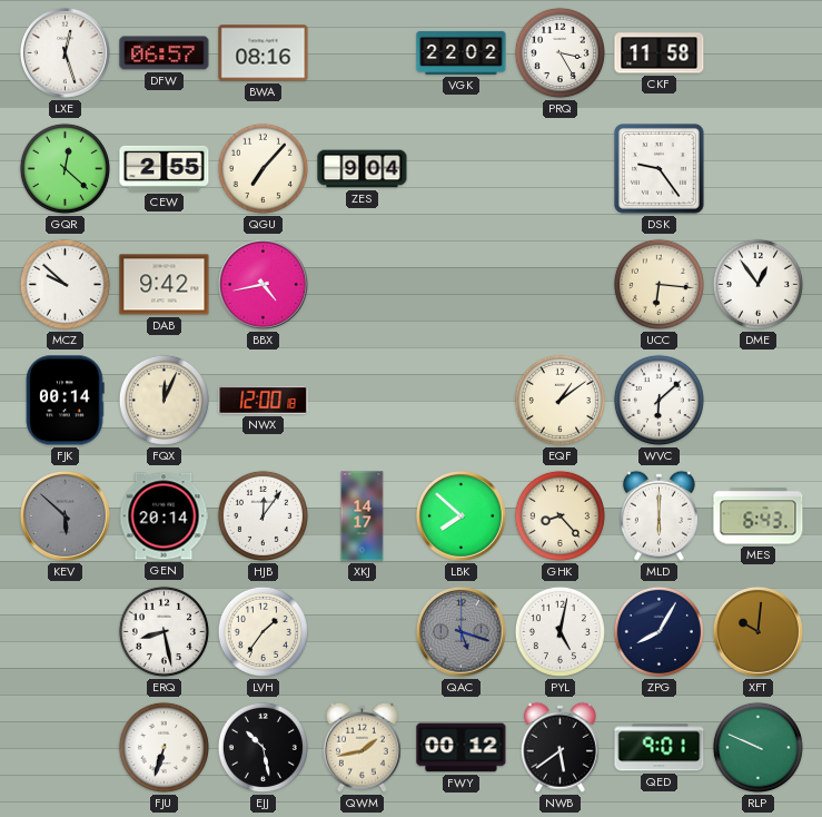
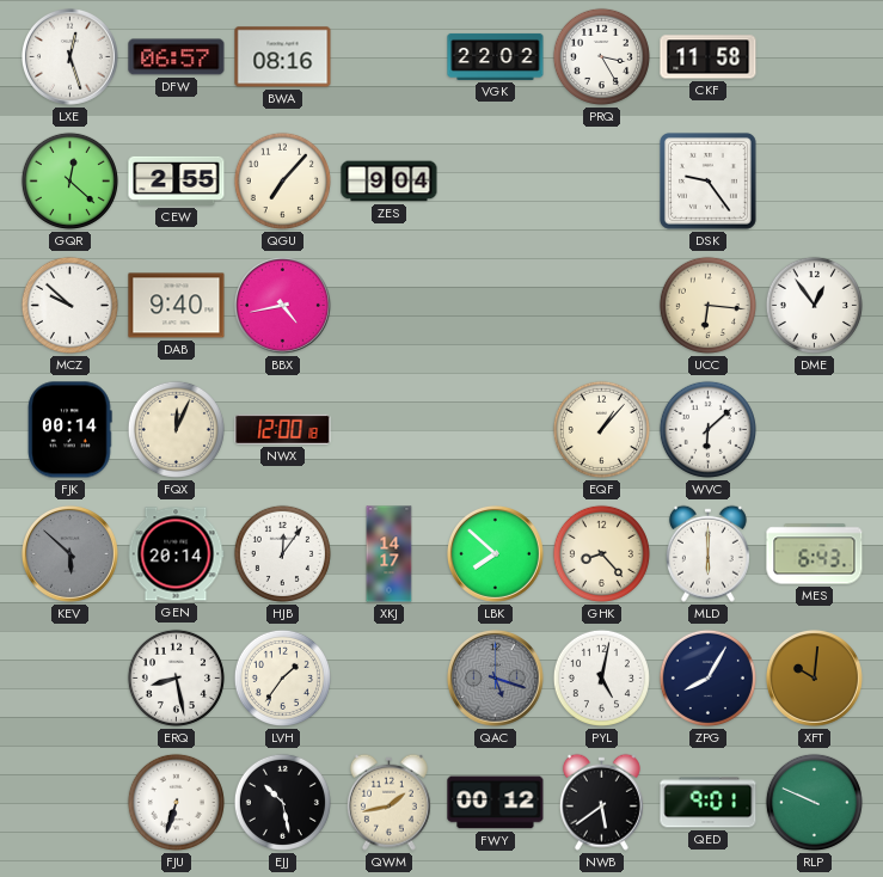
DAB: 9:42 -> 9:40 (177, 306)
EQF: 1:09 -> 1:07 (601, 429)
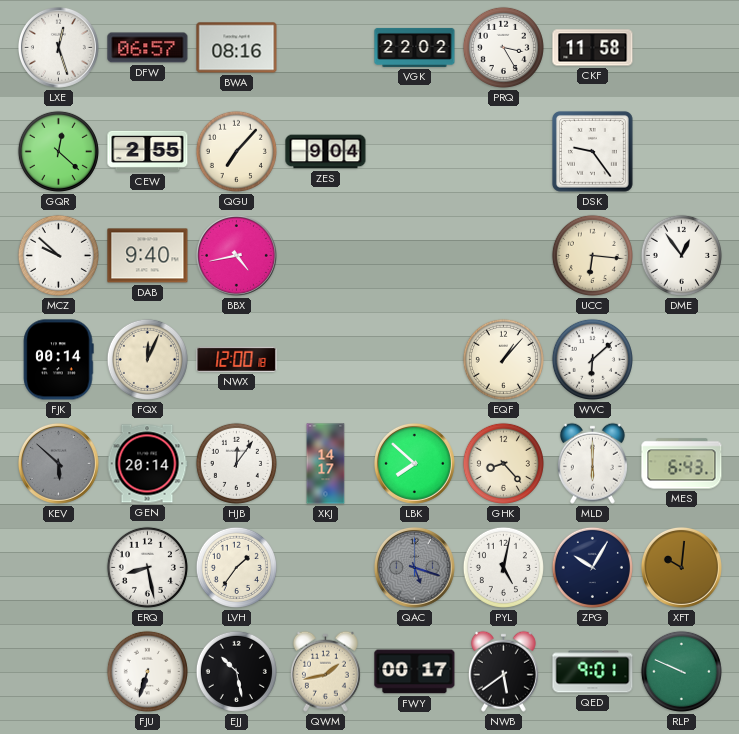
ZPG: 8:05 -> 10:05 (592, 567)
FWY: 00:12 -> 00:17 (415, 672)
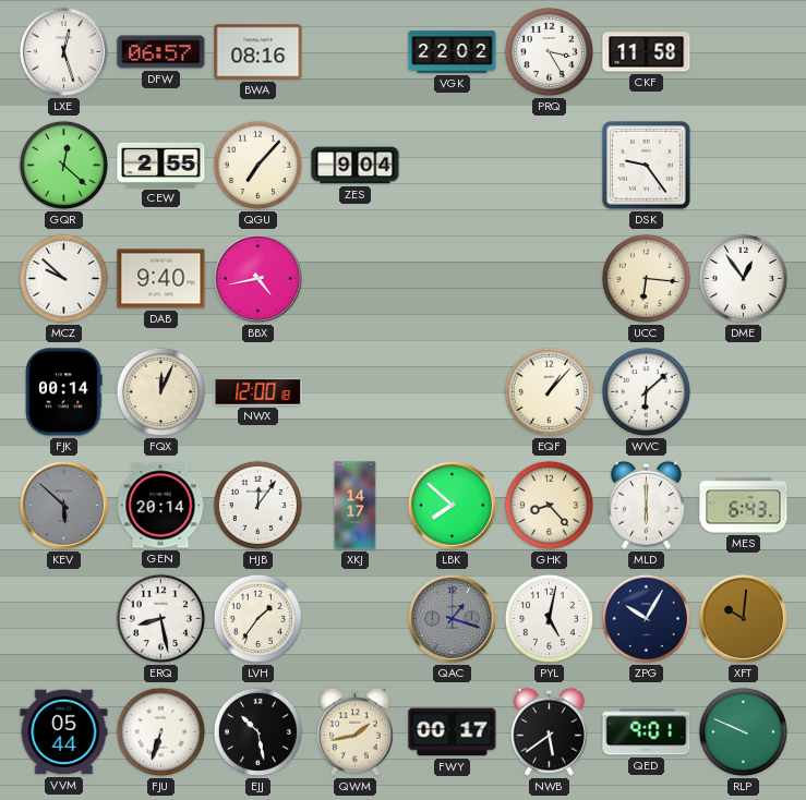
QAC: 5:18 -> 1:18 (452, 618)
VVM: none -> 05:44 (64, 732)
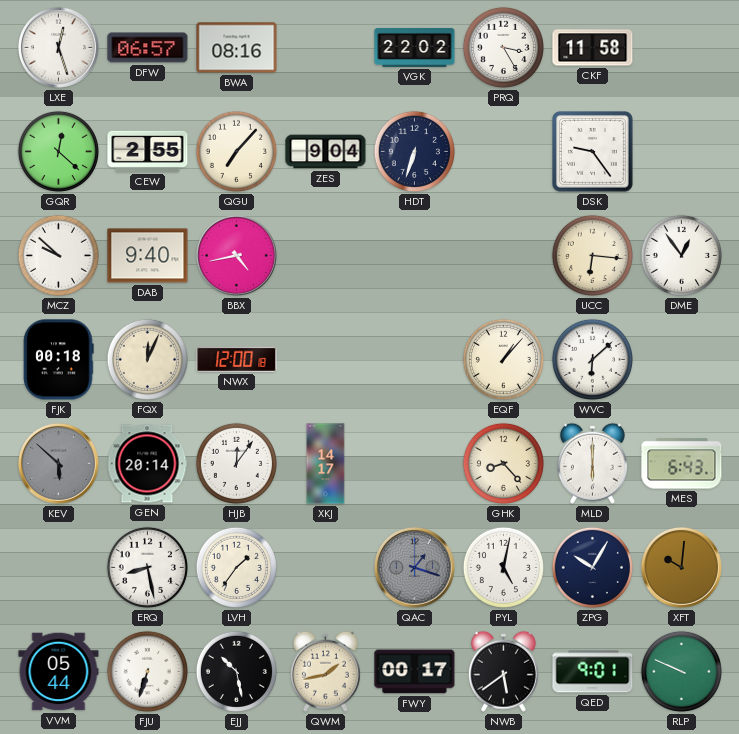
HDT: none -> 6:33 (414, 151)
FJK: 00:14 -> 00:18 (58, 360)
LBK: 7:52 -> none (452, 505)
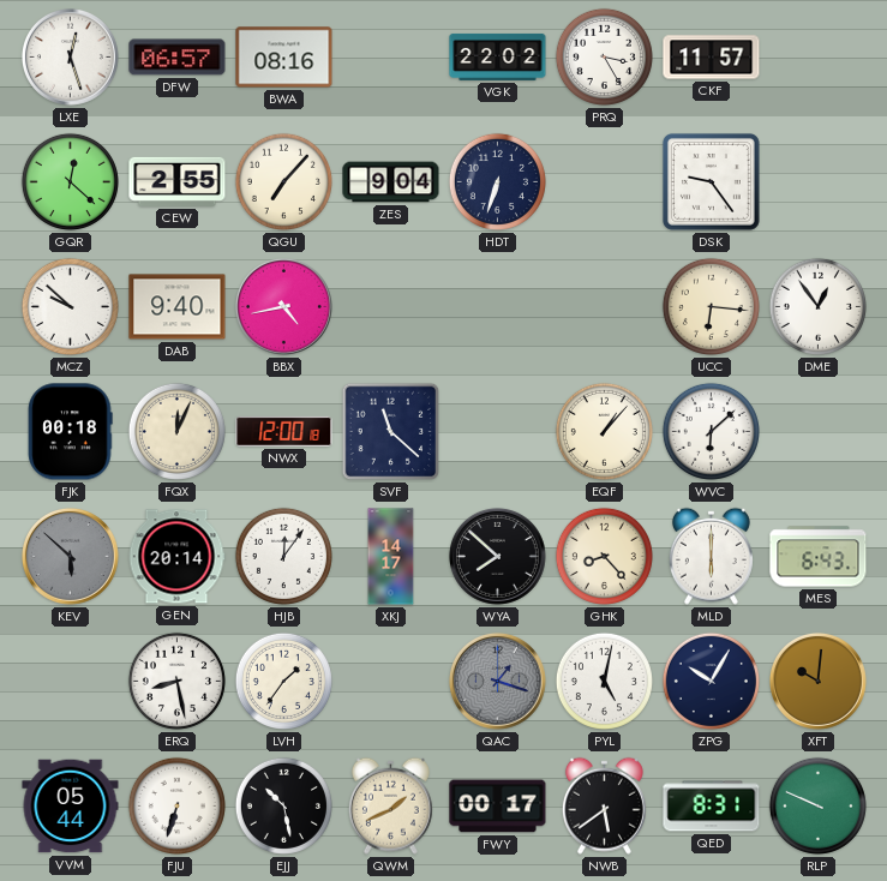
CKF: 11:58 -> 11:57 (712, 58)
SVF: none -> 11:22 (391, 432)
WYA: none -> 7:52 (497, 556)
QWM: 1:43 -> 1:41 (390, 805)
QED: 9:01 -> 8:31 (712, 807)
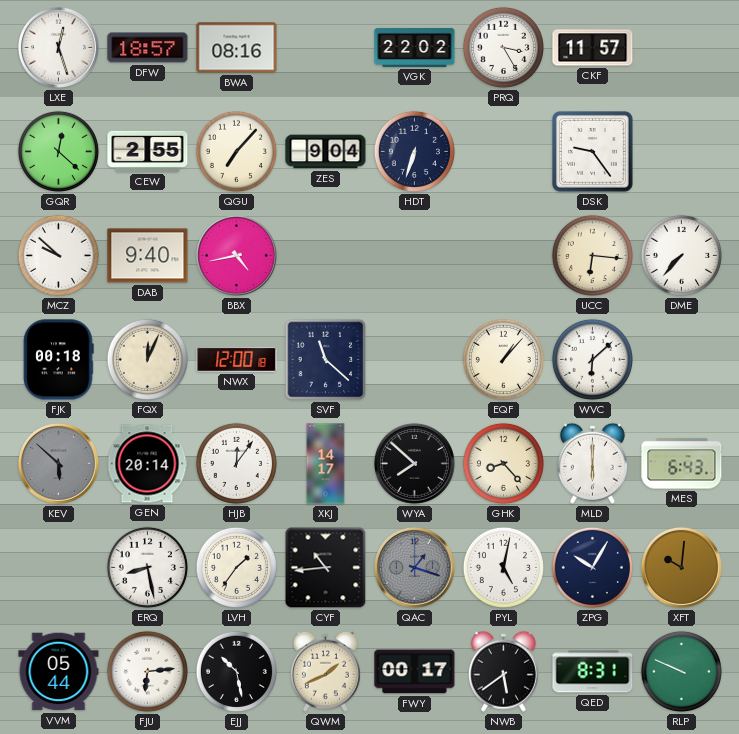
DFW: 06:57 -> 18:57 (148, 48)
DME: 12:54 -> 7:37 (681, 255)
CYF: none -> 10:44 (326, 568)
FJU: 6:33 -> 6:14 (147, 671)
